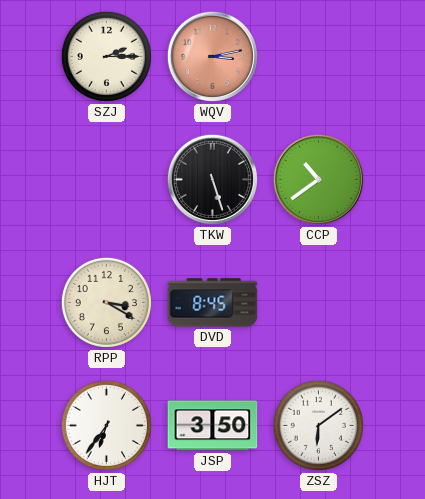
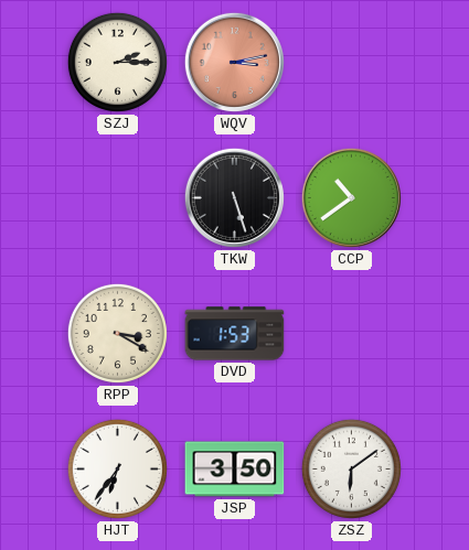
DVD: 8:45 -> 1:53 (235, 334)
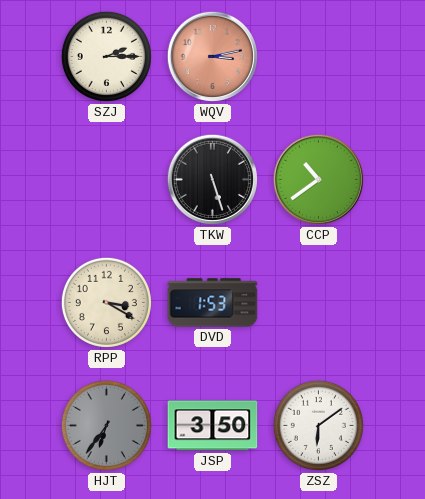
HJT dial: white -> grey (106, 425)
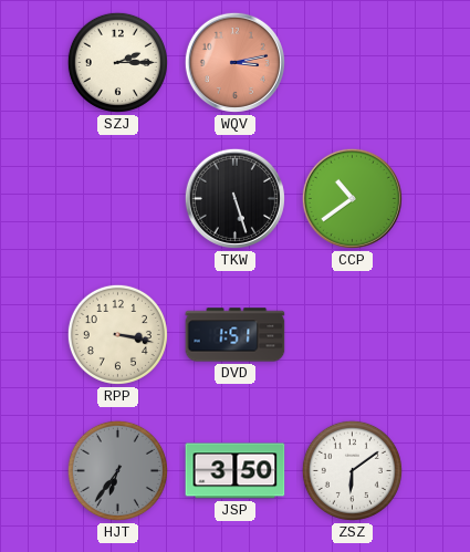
RPP: 3:20 -> 3:17 (117, 334)
DVD: 1:53 -> 1:51 (236, 335)
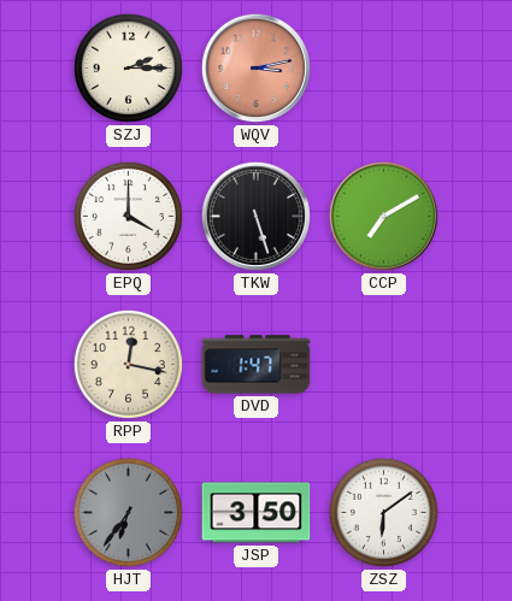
EPQ: none -> 4:00 (128, 216)
CCP: 10:39 -> 7:10 (383, 216)
RPP: 3:17 -> 12:17 (128, 364)
DVD: 1:51 -> 1:47 (257, 365)
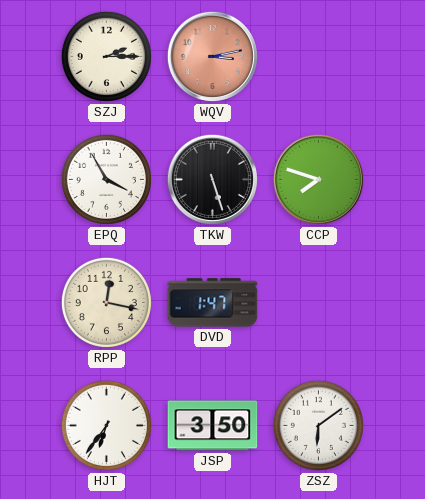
EPQ: 4:00 -> 3:55 (106, 179)
CCP: 7:10 -> 7:48 (318, 179)
HJT dial: grey -> white (106, 425)
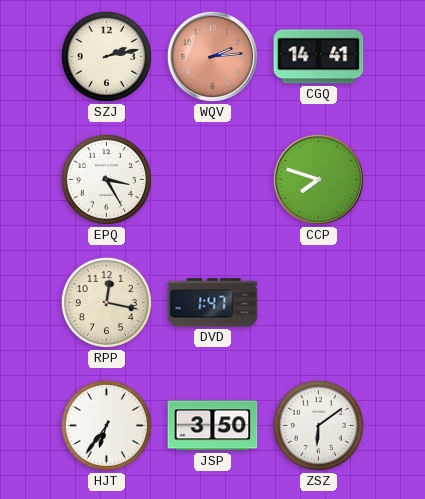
SZJ: 2:15 -> 2:13 (106, 56)
WQV: 3:13 -> 2:14 (212, 56)
CGQ: none -> 14:41 (319, 57)
EPQ: 3:55 -> 3:25 (106, 179)
TKW: 5:27 -> none (212, 179)
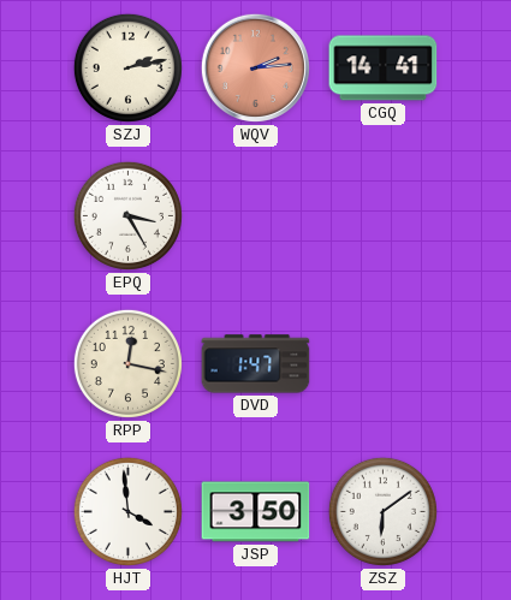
CCP: 7:48 -> none (318, 179)
HJT: 6:36 -> 3:59 (127, 511)
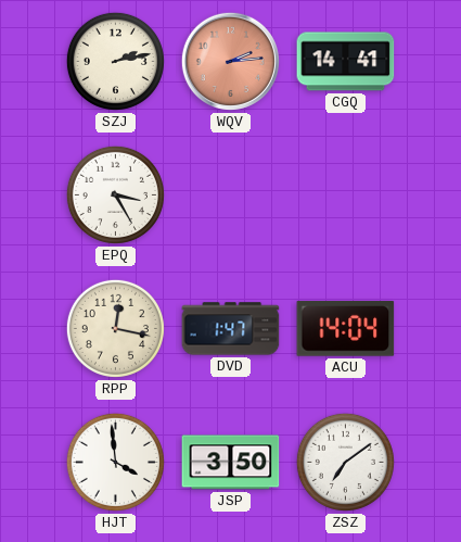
ACU: none -> 14:04 (346, 328)
ZSZ: 6:09 -> 7:09 (345, 462)
